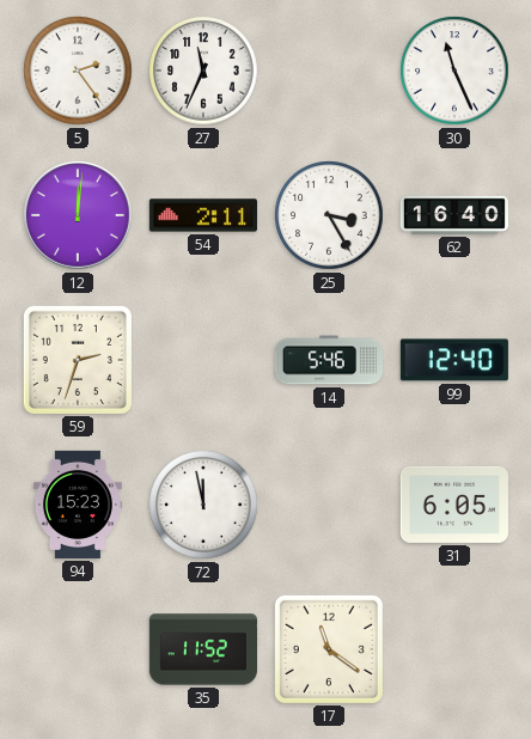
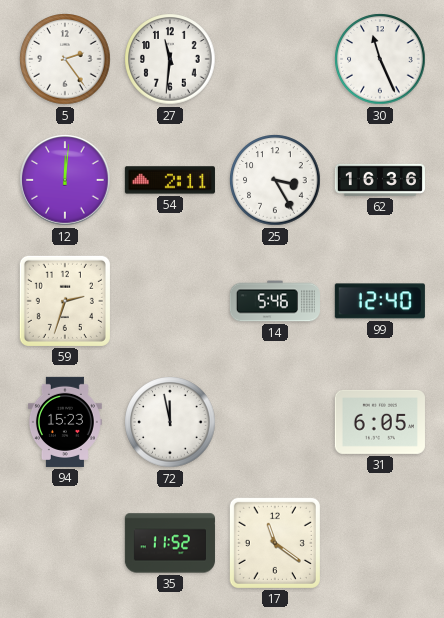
27: 11:34 -> 11:31 (170, 59)
62: 16:40 -> 16:36 (380, 180)
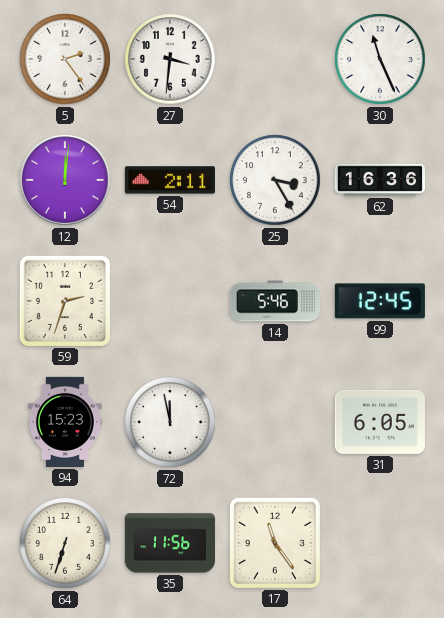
27: 11:31 -> 3:31 (170, 59)
99: 12:40 -> 12:45 (380, 301)
64: none -> 6:33 (65, 543)
35: 11:52 -> 11:56 (170, 543)
17: 11:21 -> 11:24 (275, 543)
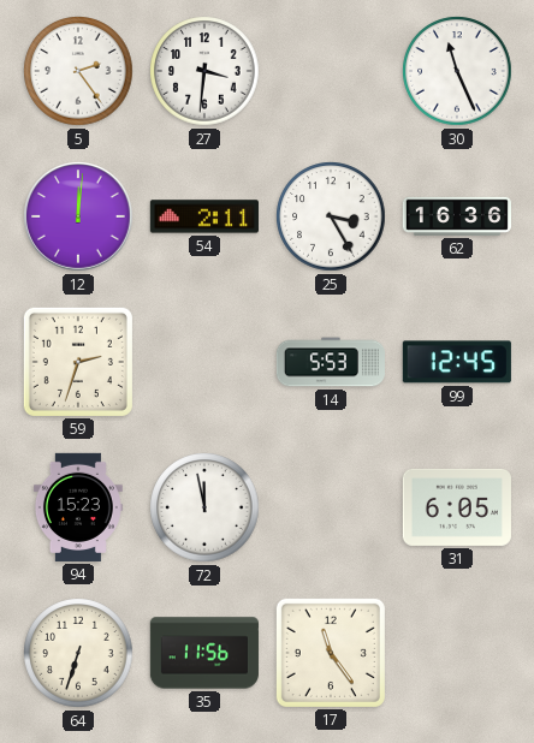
14: 5:46 -> 5:53 (331, 362)
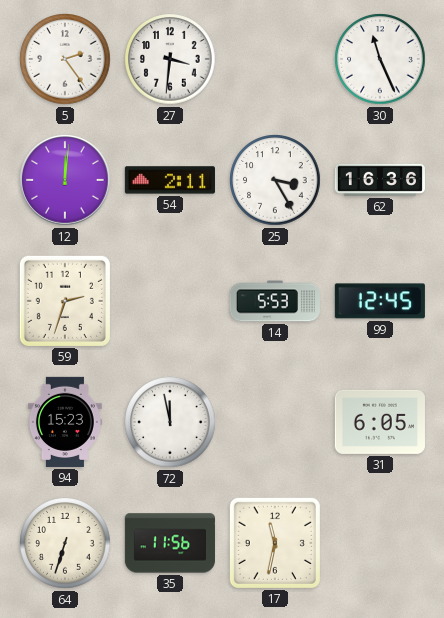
17: 11:24 -> 11:32 (275, 543)
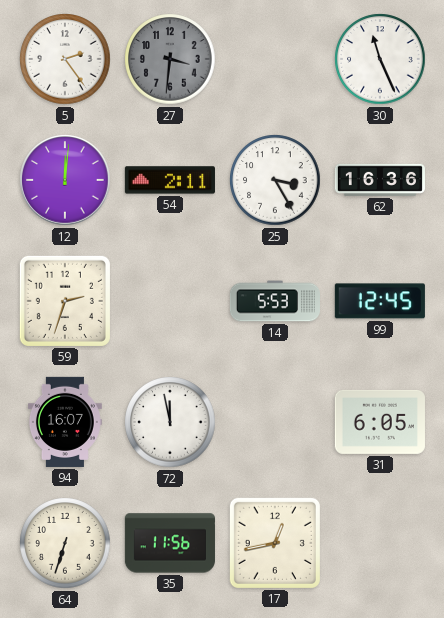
27 dial: white -> grey (170, 59)
94: 15:23 -> 16:07 (65, 422)
17: 11:32 -> 12:43 (275, 543)
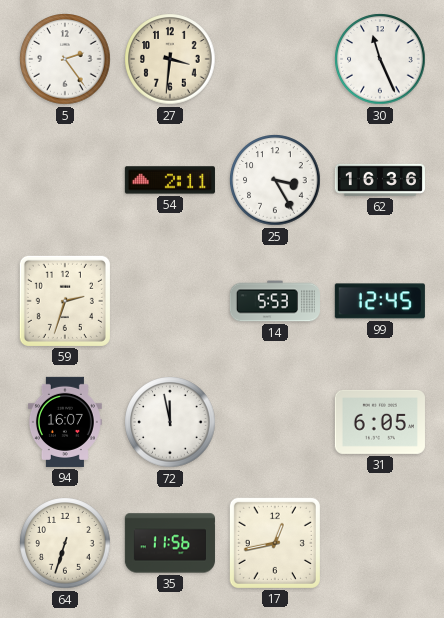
27 dial: grey -> cream (170, 59)
12: 12:01 -> none (65, 180)
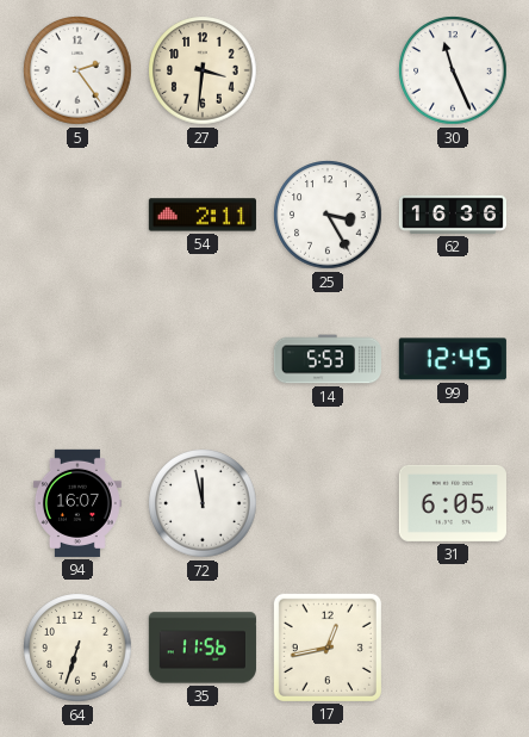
59: 2:33 -> none (65, 301)
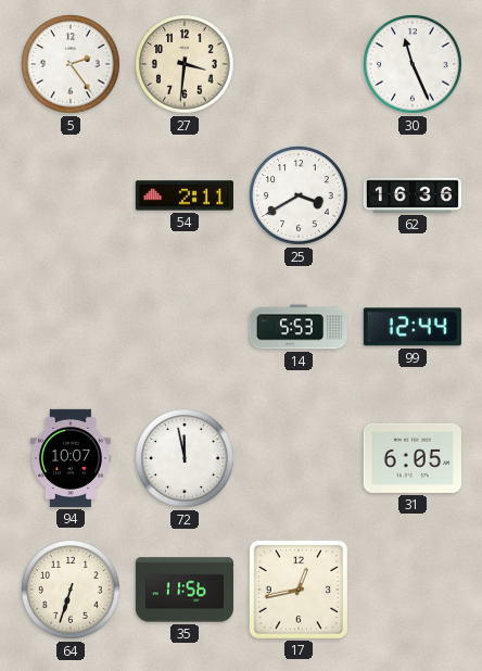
25: 3:25 -> 3:40 (299, 195)
99: 12:45 -> 12:44 (413, 327)
94: 16:07 -> 10:07 (71, 458)
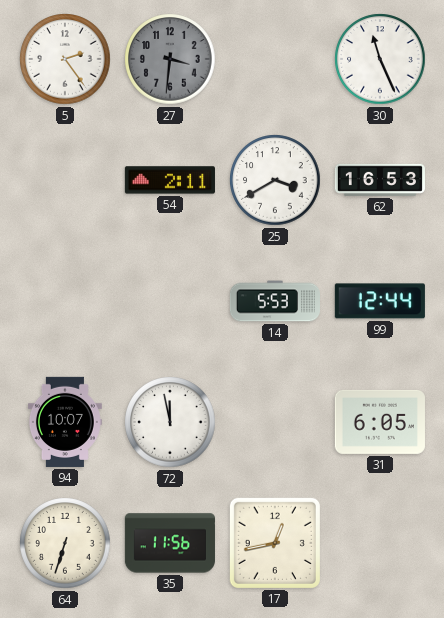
27 dial: cream -> grey (170, 59)
62: 16:36 -> 16:53 (380, 180)
